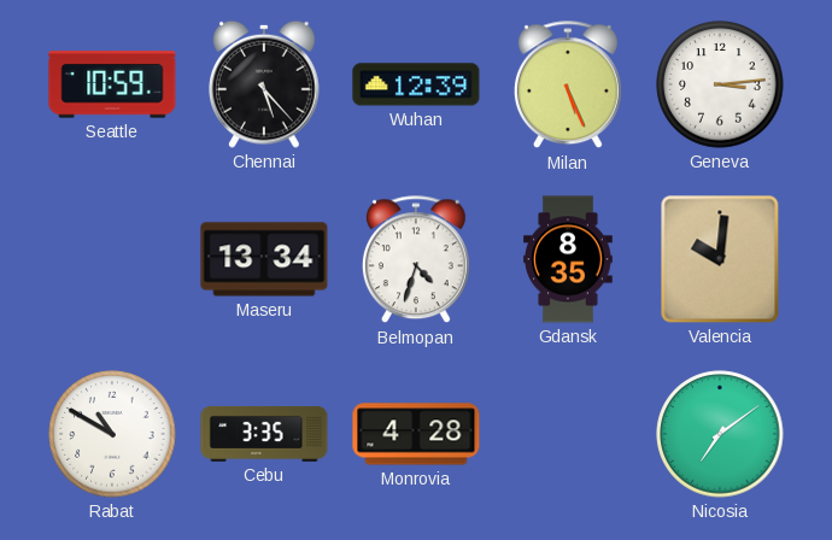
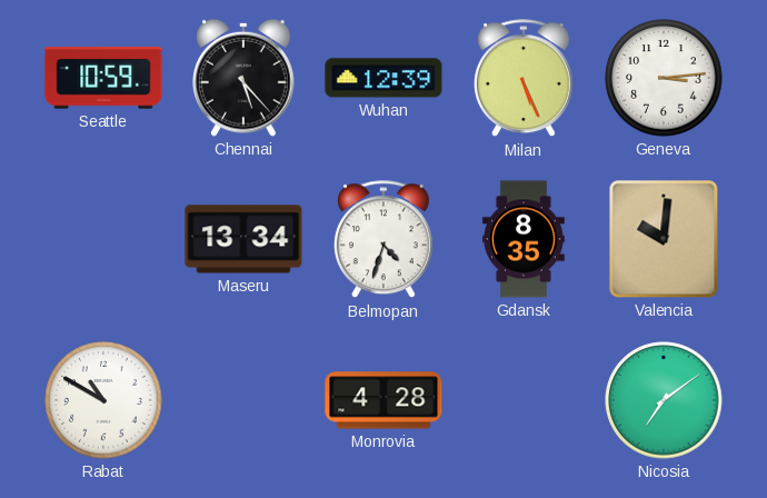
Cebu: 3:35 -> none (264, 434)
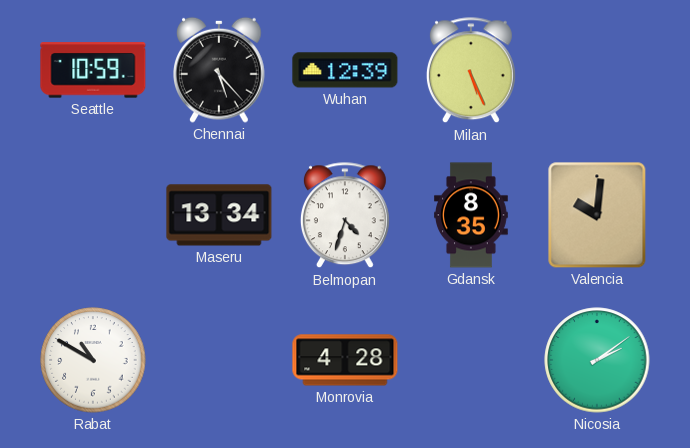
Geneva: 3:14 -> none (664, 78)
Nicosia: 7:09 -> 2:09 (597, 360)
